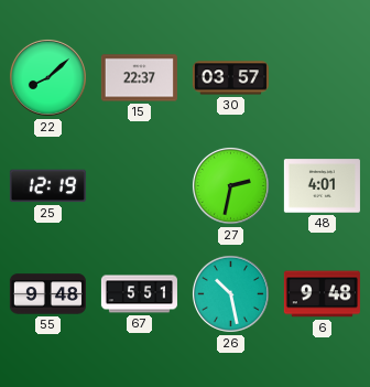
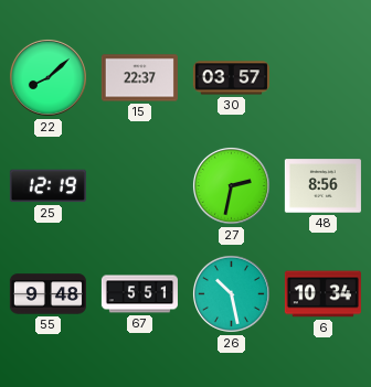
48: 4:01 -> 8:56 (322, 186)
6: 9:48 -> 10:34 (322, 294)
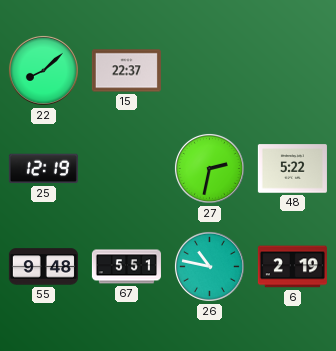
30: 03:57 -> none (231, 78)
48: 8:56 -> 5:22 (292, 169)
26: 10:28 -> 10:47 (209, 266)
6: 10:34 -> 2:19 (292, 267)
